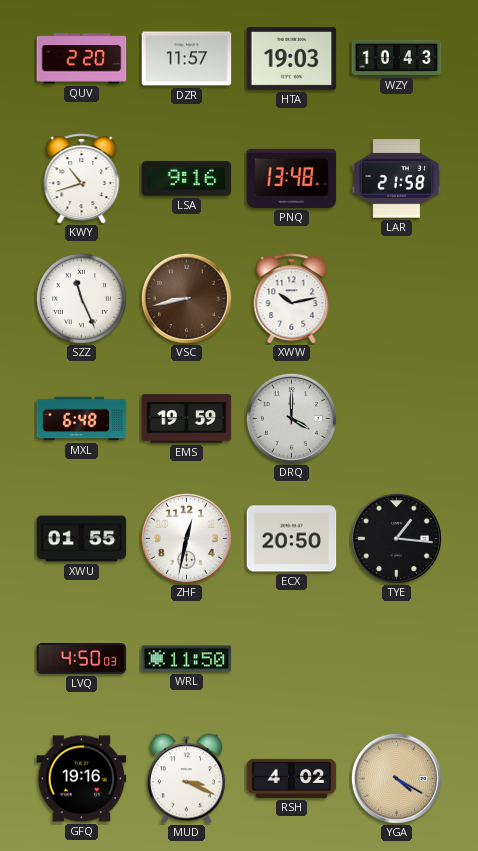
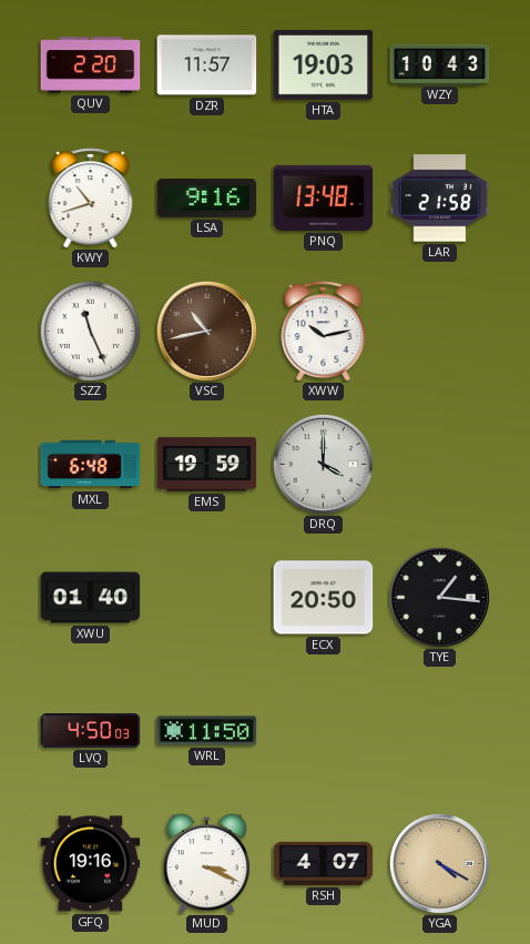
VSC: 8:43 -> 10:43 (206, 331)
XWU: 01:55 -> 01:40 (91, 598)
ZHF: 12:32 -> none (186, 538)
RSH: 4:02 -> 4:07 (324, 863)
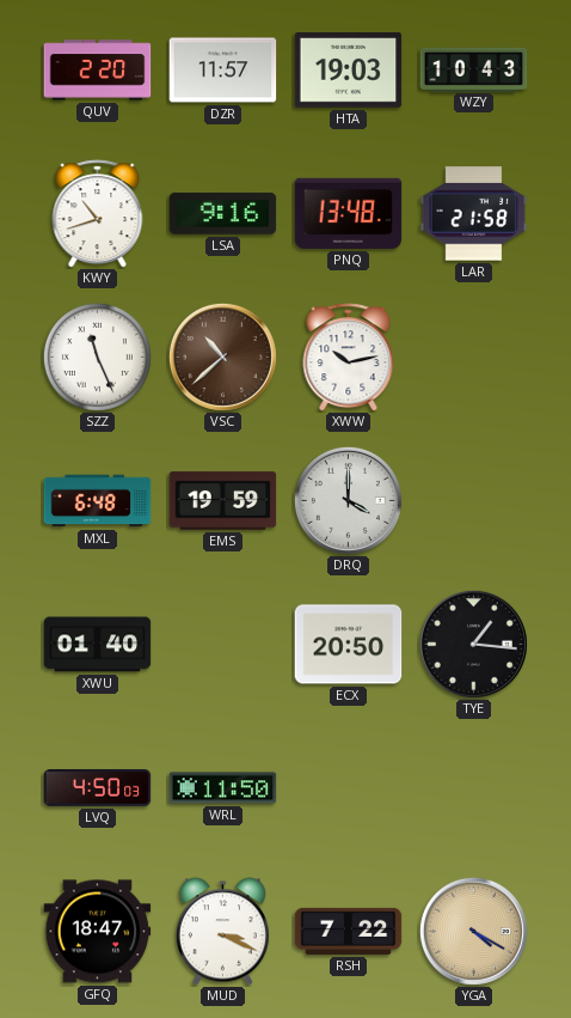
VSC: 10:43 -> 10:38 (222, 356)
GFQ: 19:16 -> 18:47 (98, 932)
RSH: 4:07 -> 7:22 (349, 931)
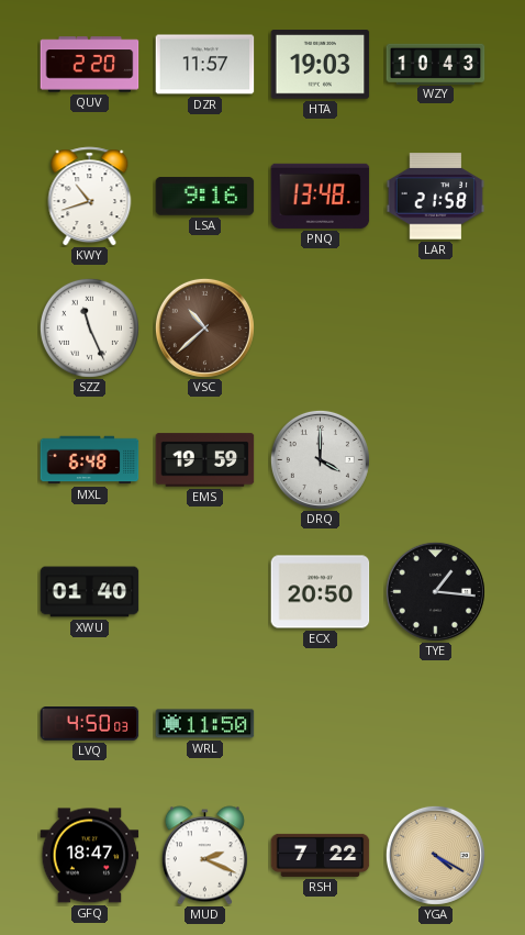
XWW: 10:13 -> none (349, 358)
MUD: 3:19 -> 2:19 (204, 856)
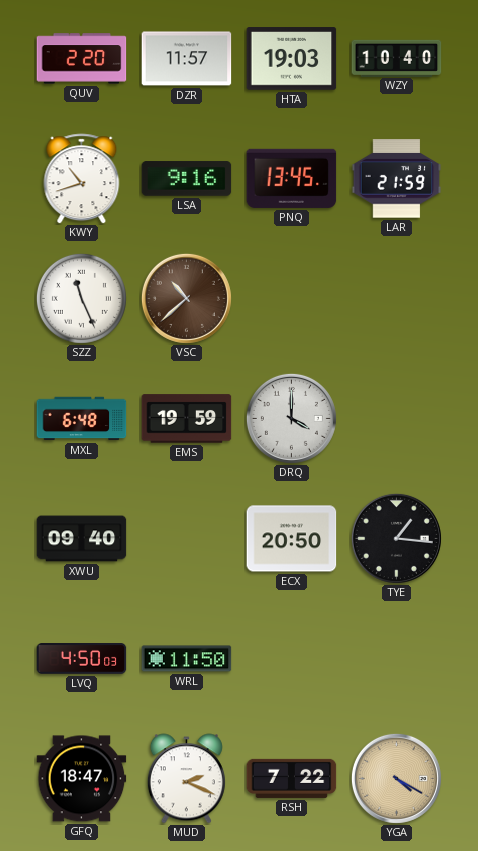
WZY: 10:43 -> 10:40 (397, 58)
PNQ: 13:48 -> 13:45 (292, 178)
LAR: 21:58 -> 21:59 (397, 179)
XWU: 01:40 -> 09:40 (82, 539)
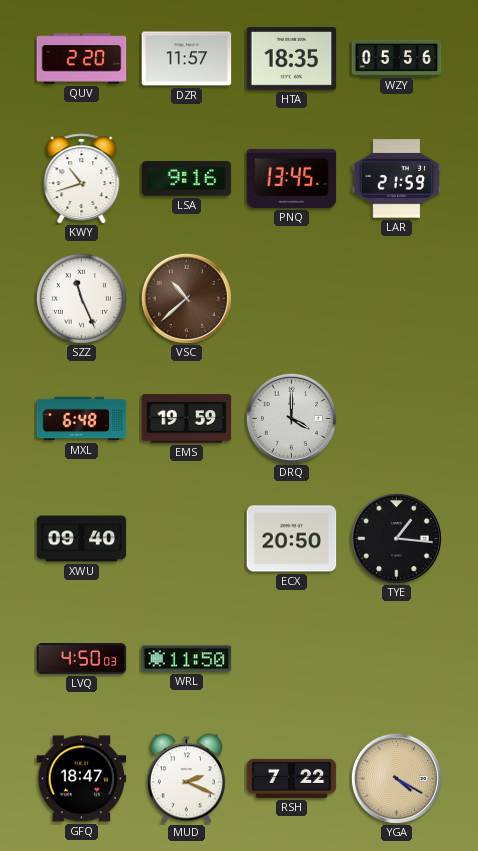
HTA: 19:03 -> 18:35 (292, 59)
WZY: 10:40 -> 05:56 (397, 58)
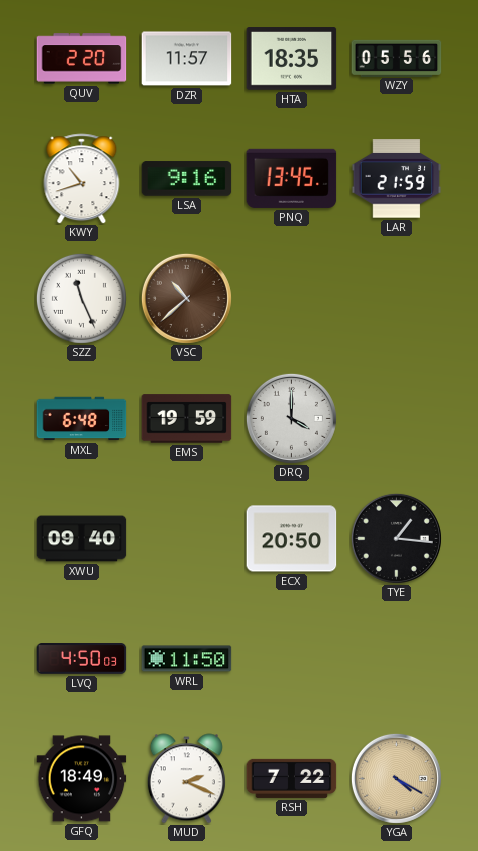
GFQ: 18:47 -> 18:49 (82, 779)
